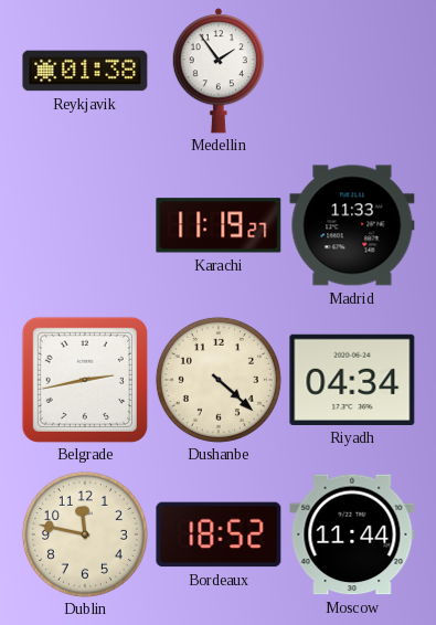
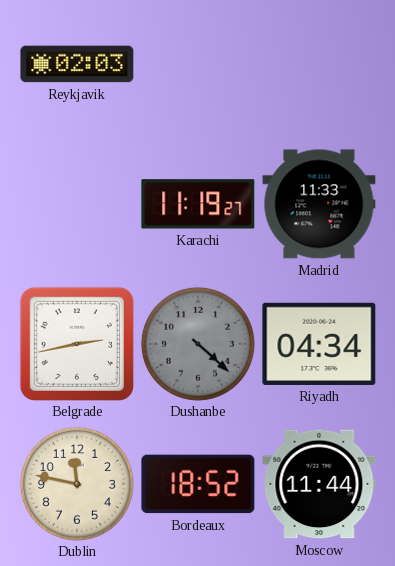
Reykjavik: 01:38 -> 02:03 (77, 64)
Medellin: 1:54 -> none (217, 71)
Dushanbe dial: cream -> grey (198, 344)
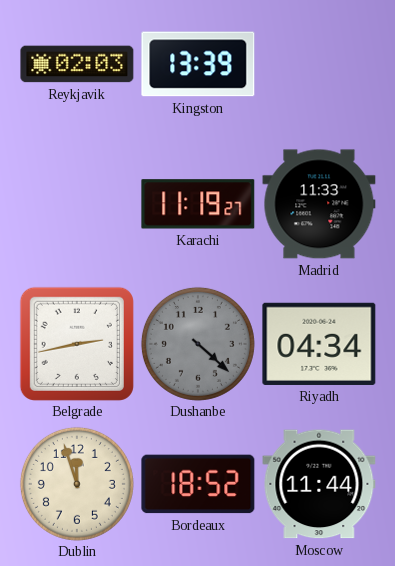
Kingston: none -> 13:39 (198, 64)
Dublin: 11:47 -> 11:57 (77, 484)
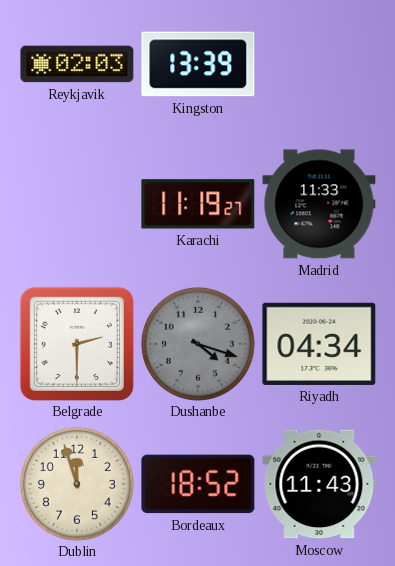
Belgrade: 2:43 -> 2:30 (77, 344)
Dushanbe: 4:22 -> 4:18 (198, 344)
Moscow: 11:44 -> 11:43 (319, 484)
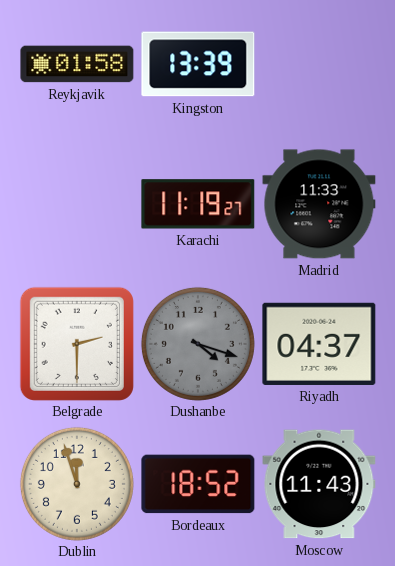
Reykjavik: 02:03 -> 01:58 (77, 64)
Riyadh: 04:34 -> 04:37 (319, 344)
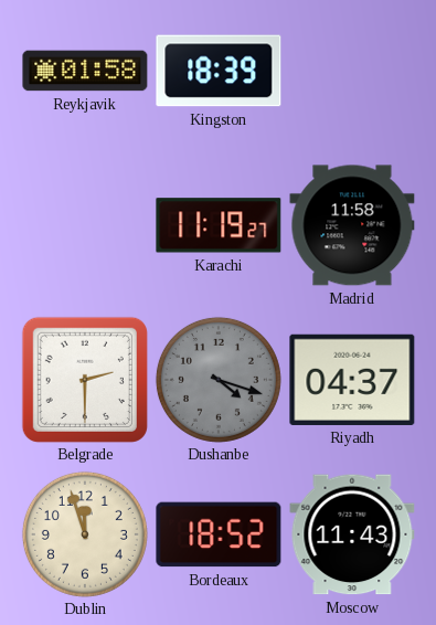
Kingston: 13:39 -> 18:39 (219, 71)
Madrid: 11:33 -> 11:58 (352, 225)
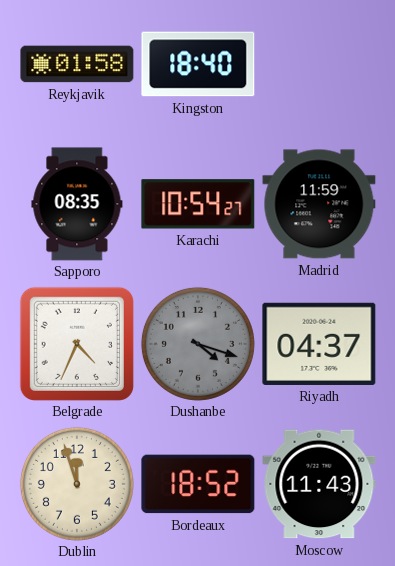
Kingston: 18:39 -> 18:40 (198, 64)
Sapporo: none -> 08:35 (77, 204)
Karachi: 11:19 -> 10:54 (198, 204)
Madrid: 11:58 -> 11:59 (319, 204)
Belgrade: 2:30 -> 4:34 (77, 344)
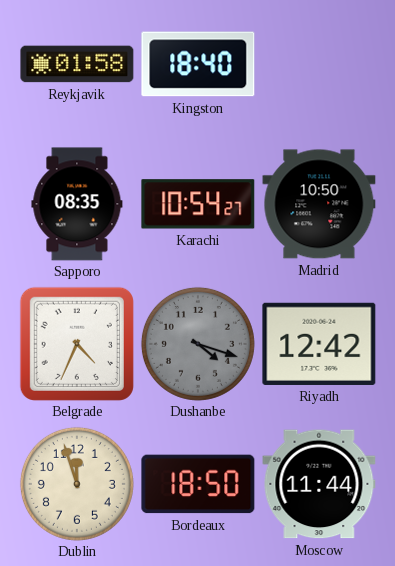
Madrid: 11:59 -> 10:50 (319, 204)
Riyadh: 04:37 -> 12:42 (319, 344)
Bordeaux: 18:52 -> 18:50 (198, 484)
Moscow: 11:43 -> 11:44 (319, 484)
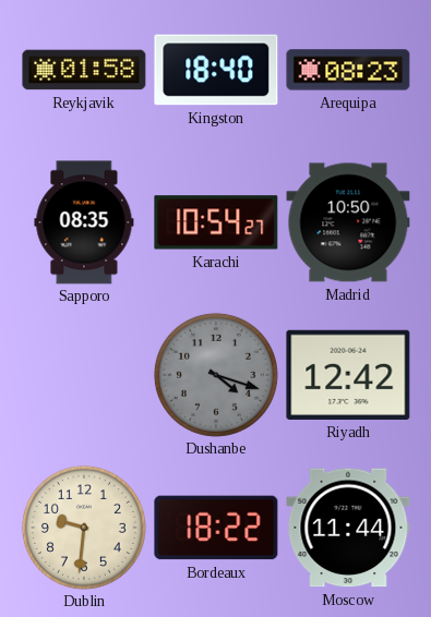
Arequipa: none -> 08:23 (348, 70)
Belgrade: 4:34 -> none (77, 344)
Dublin: 11:57 -> 9:31 (84, 528)
Bordeaux: 18:50 -> 18:22 (216, 528)
